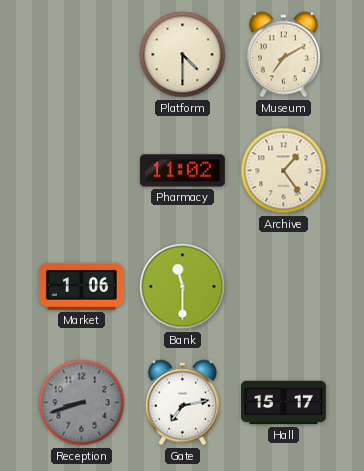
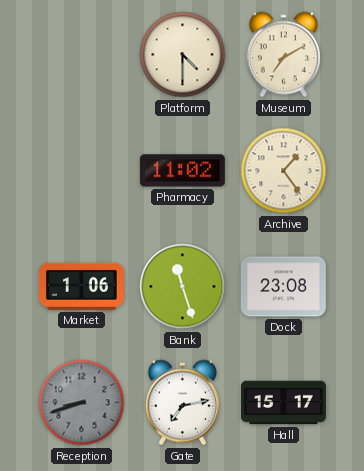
Bank: 11:30 -> 11:27 (183, 287)
Dock: none -> 23:08 (283, 287)
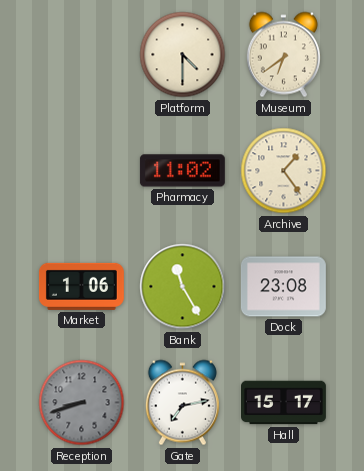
Museum: 7:10 -> 6:39 (283, 55)
Bank: 11:27 -> 11:25 (183, 287)
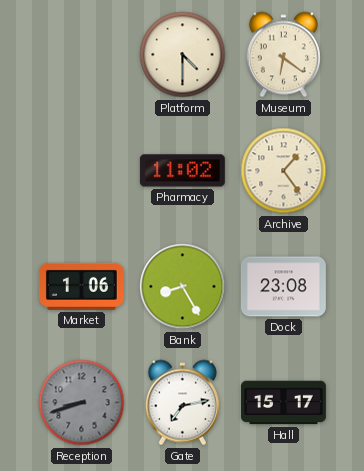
Museum: 6:39 -> 6:21 (283, 55)
Bank: 11:25 -> 8:25 (183, 287)
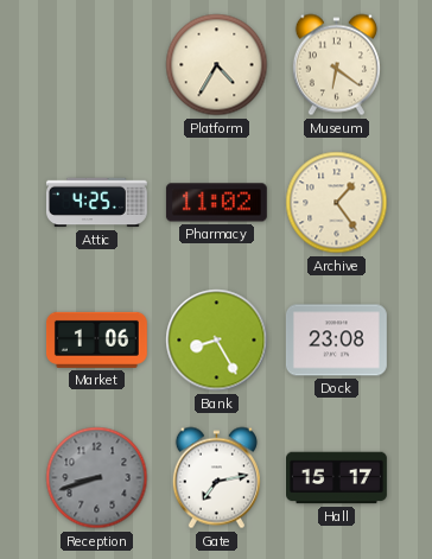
Platform: 4:30 -> 4:35 (217, 65)
Attic: none -> 4:25 (96, 203)
